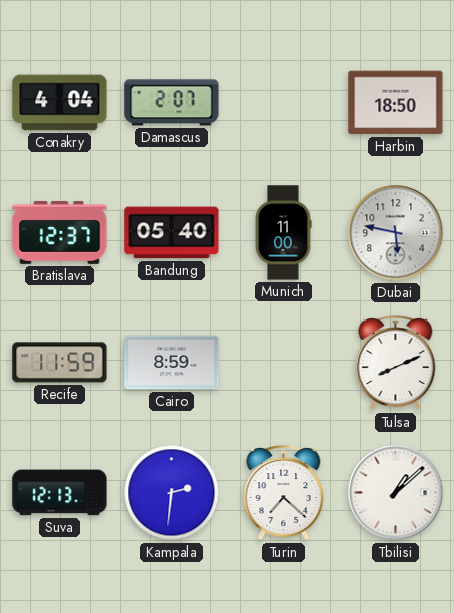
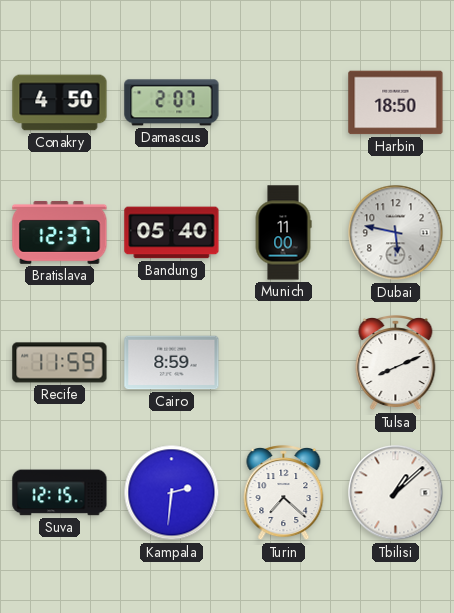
Conakry: 4:04 -> 4:50 (60, 103)
Suva: 12:13 -> 12:15 (60, 493)
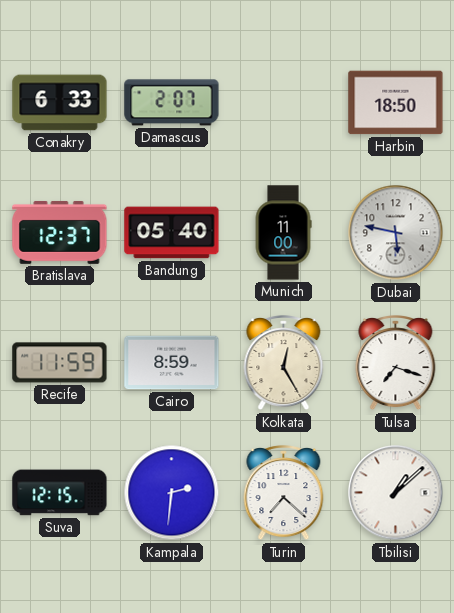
Conakry: 4:50 -> 6:33 (60, 103)
Kolkata: none -> 12:25 (284, 364)
Tulsa: 8:11 -> 7:18 (396, 364)
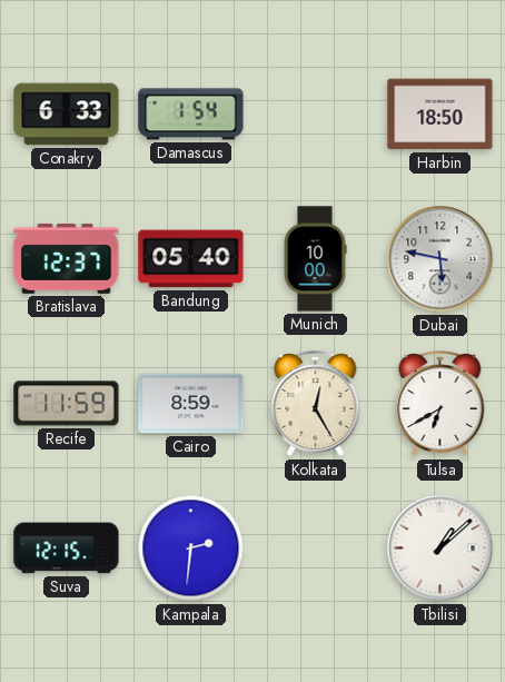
Damascus: 2:07 -> 1:54 (191, 115)
Munich: 11:00 -> 10:00 (315, 259)
Tulsa: 7:18 -> 6:40 (440, 405)
Turin: 7:22 -> none (284, 494)
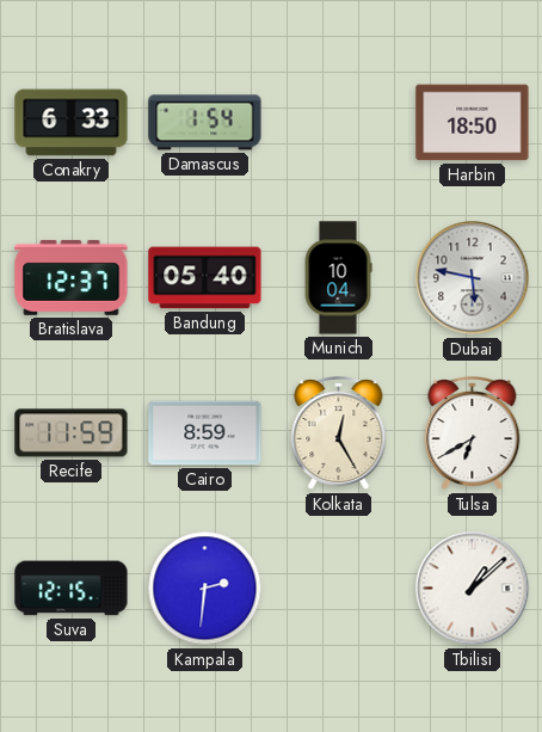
Munich: 10:00 -> 10:04 (338, 278)
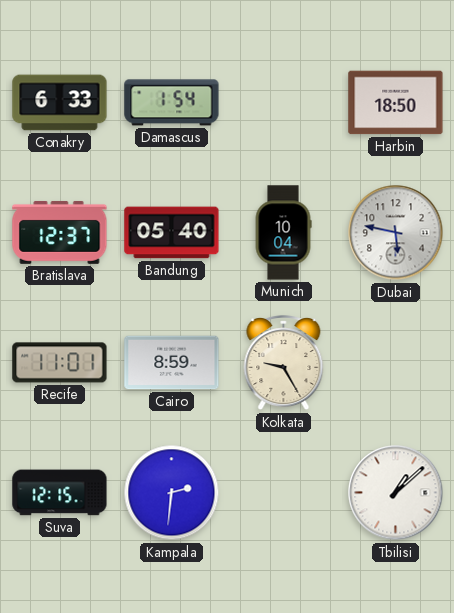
Recife: 11:59 -> 11:01 (60, 363)
Kolkata: 12:25 -> 9:25 (284, 364)
Tulsa: 6:40 -> none (473, 435)
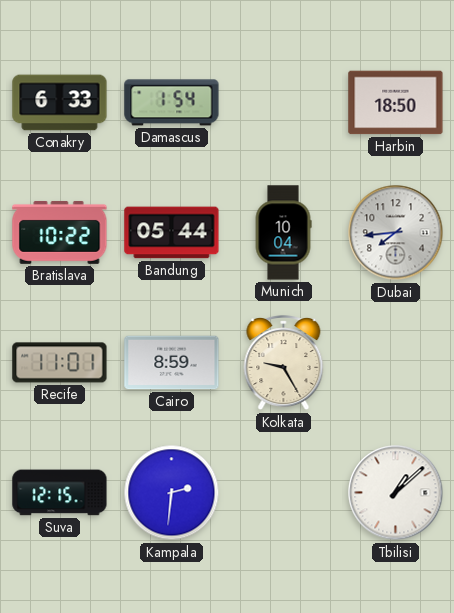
Bratislava: 12:37 -> 10:22 (60, 232)
Bandung: 05:40 -> 05:44 (172, 233)
Dubai: 5:47 -> 7:44 (396, 233)
